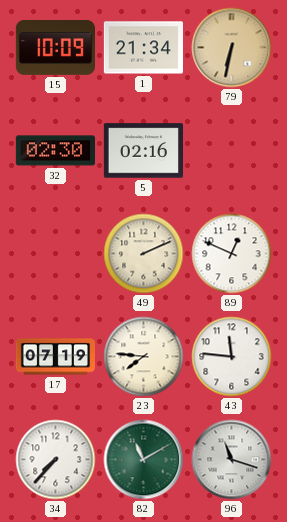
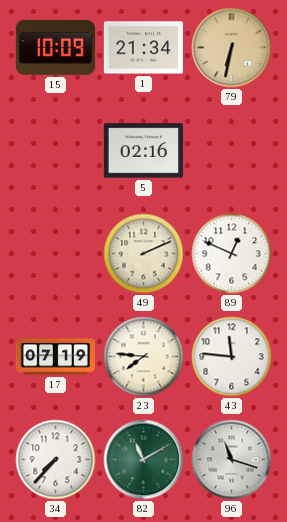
32: 02:30 -> none (55, 151)
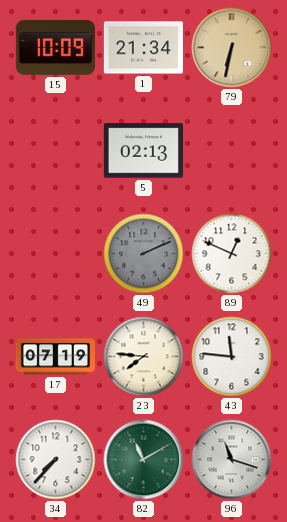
5: 02:16 -> 02:13 (143, 151)
49 dial: cream -> grey (144, 254)
